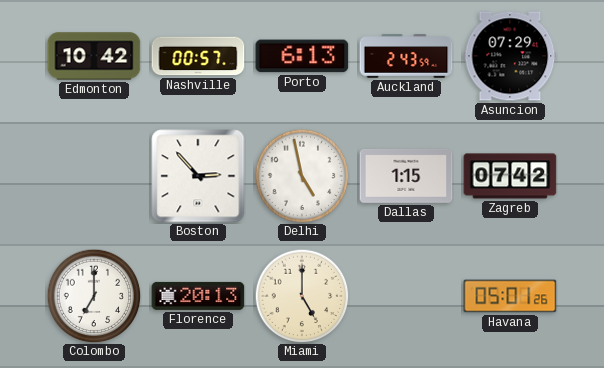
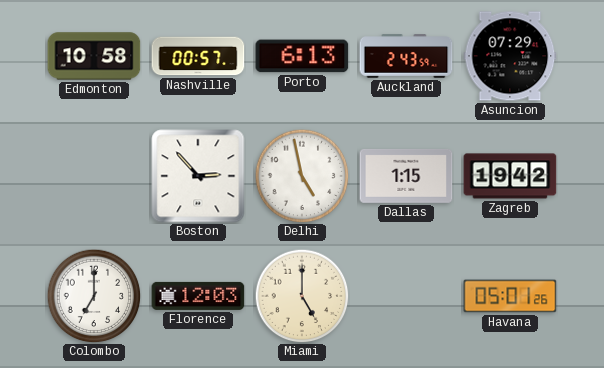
Edmonton: 10:42 -> 10:58 (94, 56)
Zagreb: 07:42 -> 19:42 (510, 176)
Florence: 20:13 -> 12:03 (198, 296)
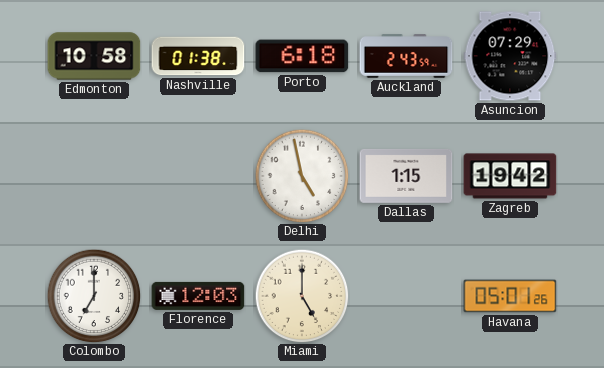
Nashville: 00:57 -> 01:38 (198, 56)
Porto: 6:13 -> 6:18 (302, 56)
Boston: 2:53 -> none (198, 176)
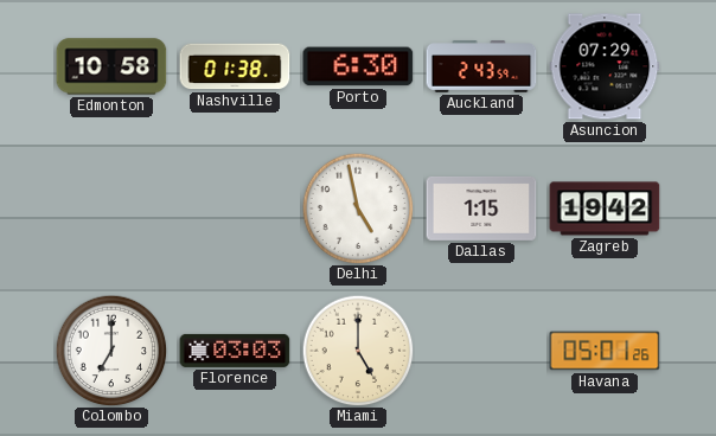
Porto: 6:18 -> 6:30 (358, 66)
Florence: 12:03 -> 03:03 (235, 351)
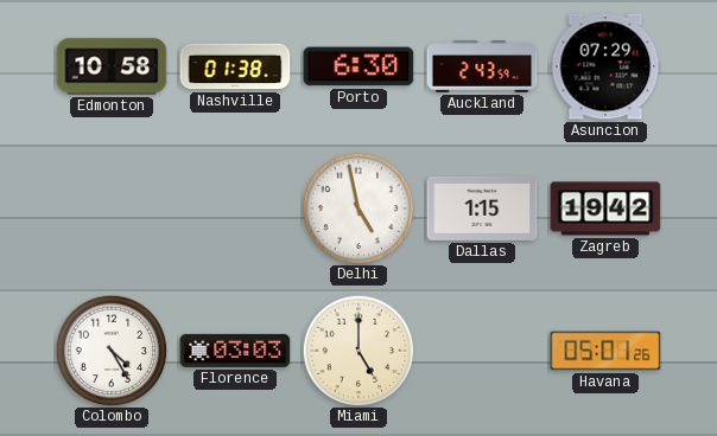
Colombo: 7:00 -> 4:25 (112, 351)
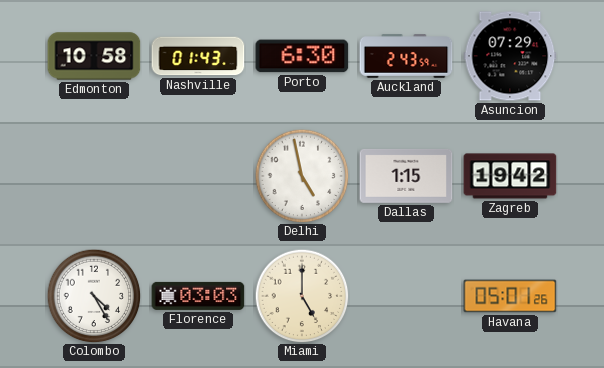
Nashville: 01:38 -> 01:43 (198, 56)
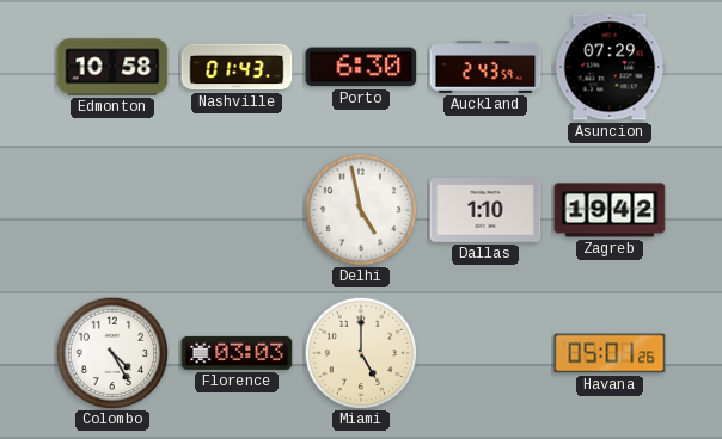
Dallas: 1:15 -> 1:10 (485, 210)
